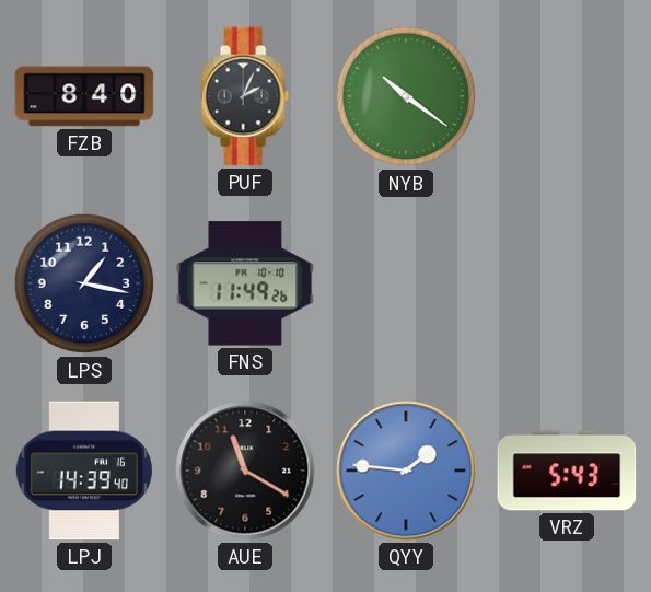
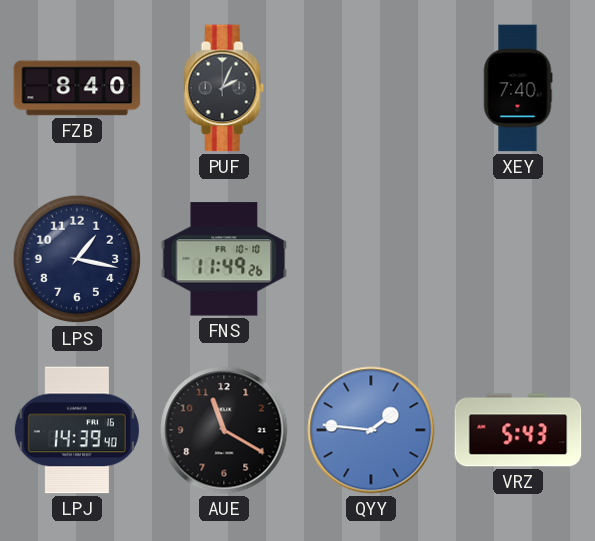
NYB: 10:21 -> none (406, 96)
XEY: none -> 7:40 (518, 88)
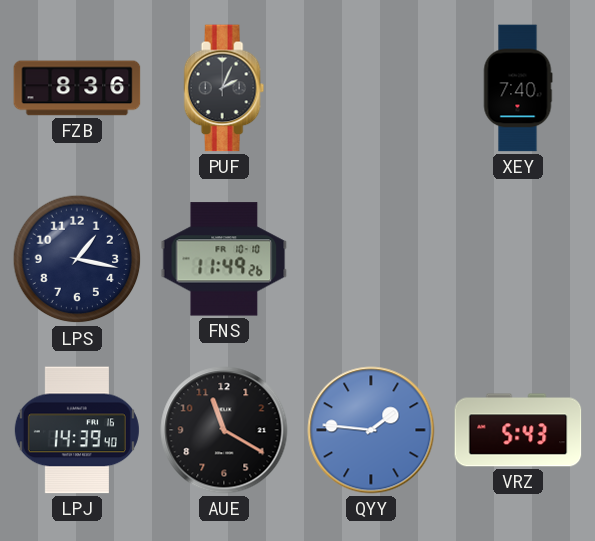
FZB: 8:40 -> 8:36 (77, 88)
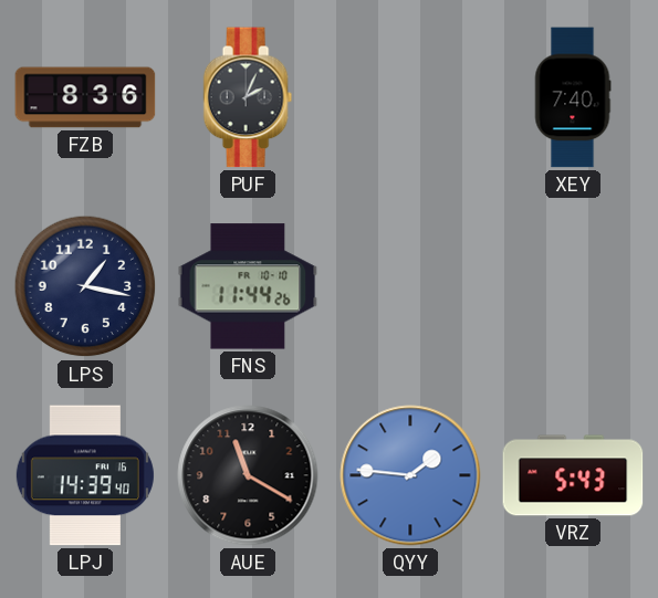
FNS: 11:49 -> 11:44 (248, 286)
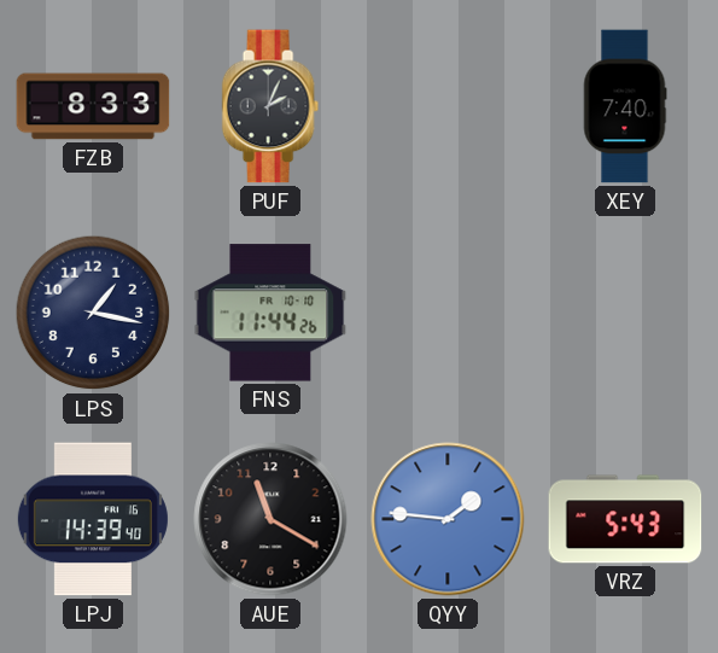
FZB: 8:36 -> 8:33 (93, 106)
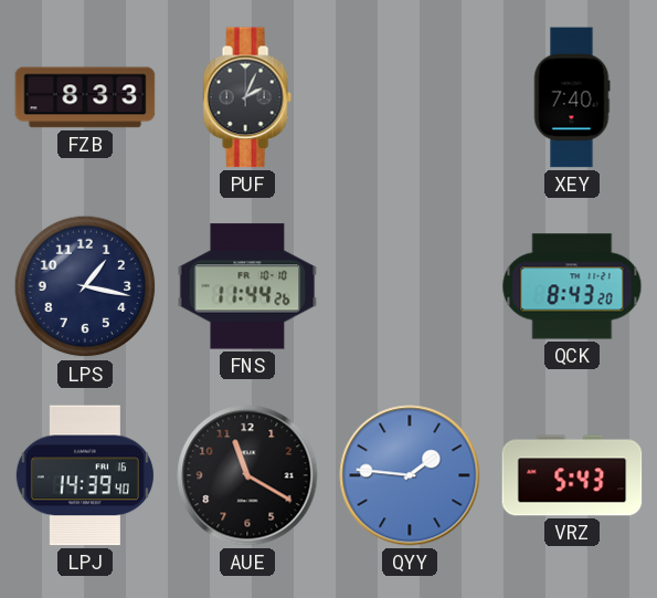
QCK: none -> 8:43 (572, 286)
